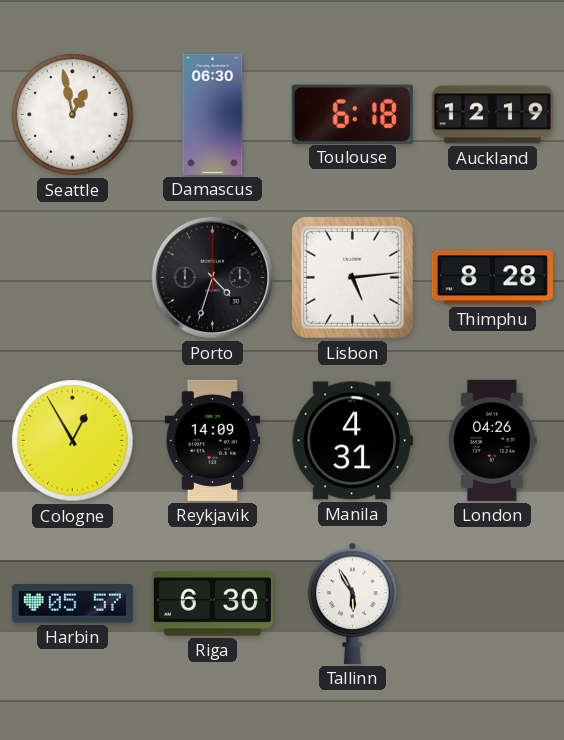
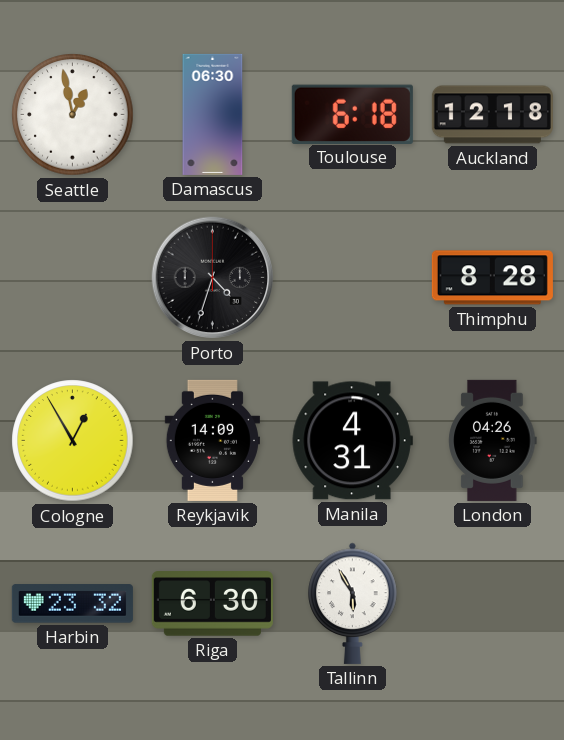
Auckland: 12:19 -> 12:18 (492, 115)
Lisbon: 5:14 -> none (352, 277)
Harbin: 05:57 -> 23:32 (72, 604)
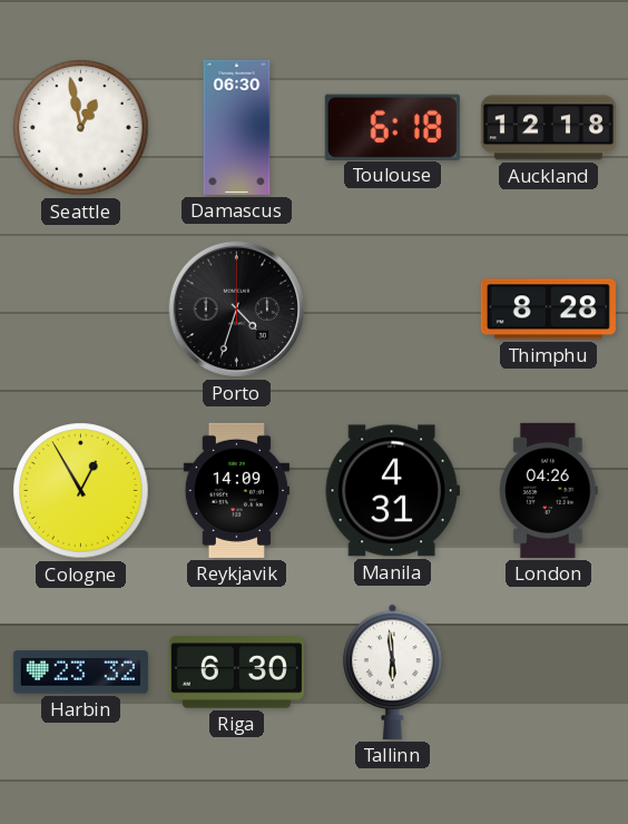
Tallinn: 5:55 -> 5:59 (393, 671)
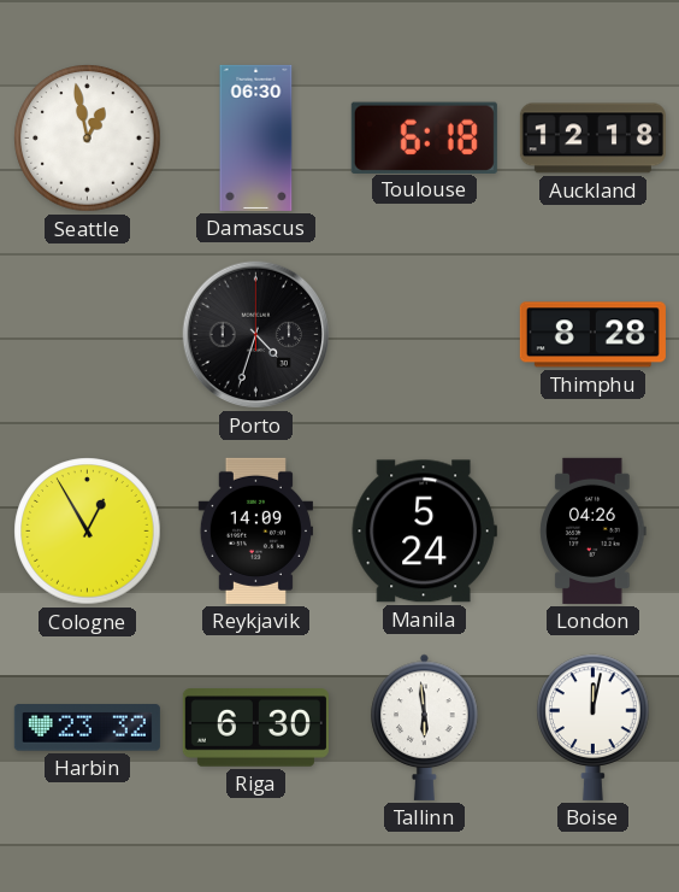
Manila: 4:31 -> 5:24 (424, 532)
Boise: none -> 12:02 (594, 727)
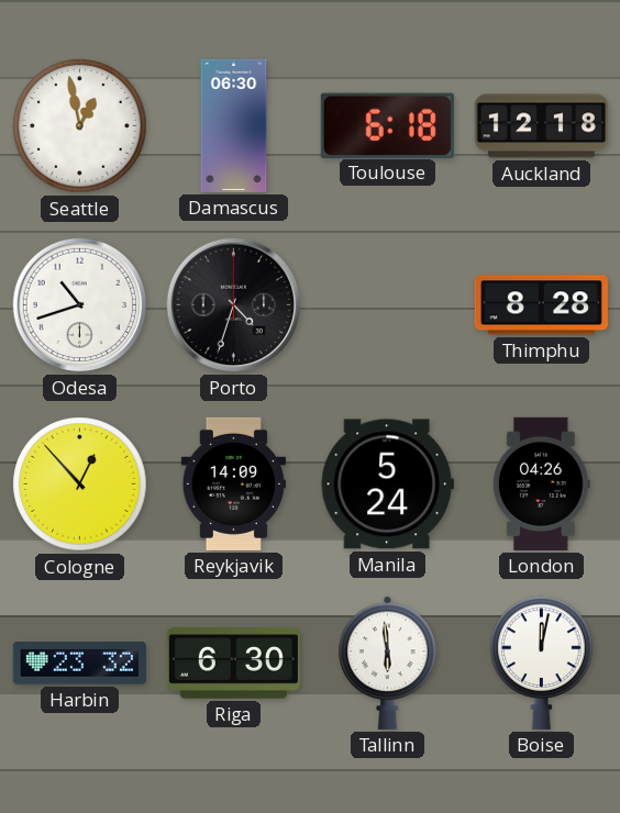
Odesa: none -> 10:42 (80, 305)
Cologne: 12:55 -> 12:53 (80, 485)
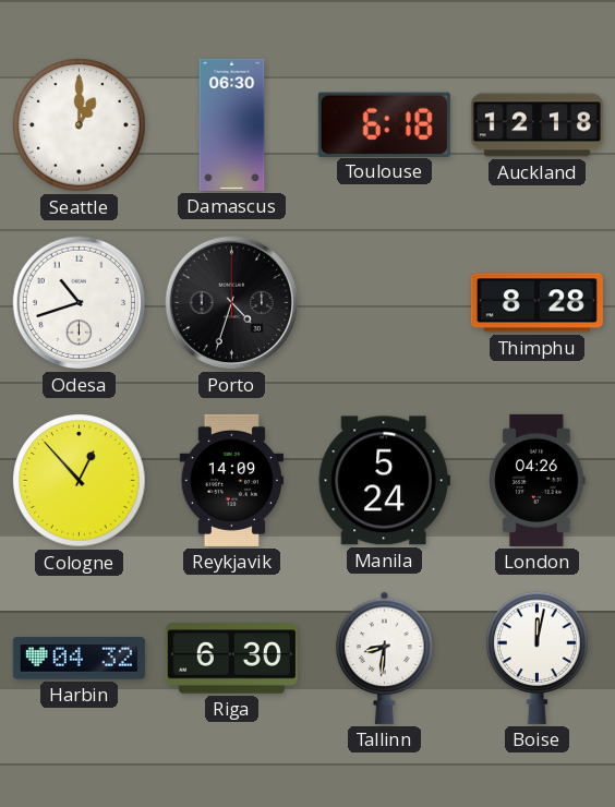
Seattle: 12:58 -> 1:00 (80, 125)
Harbin: 23:32 -> 04:32 (79, 659)
Tallinn: 5:59 -> 8:31 (385, 658)
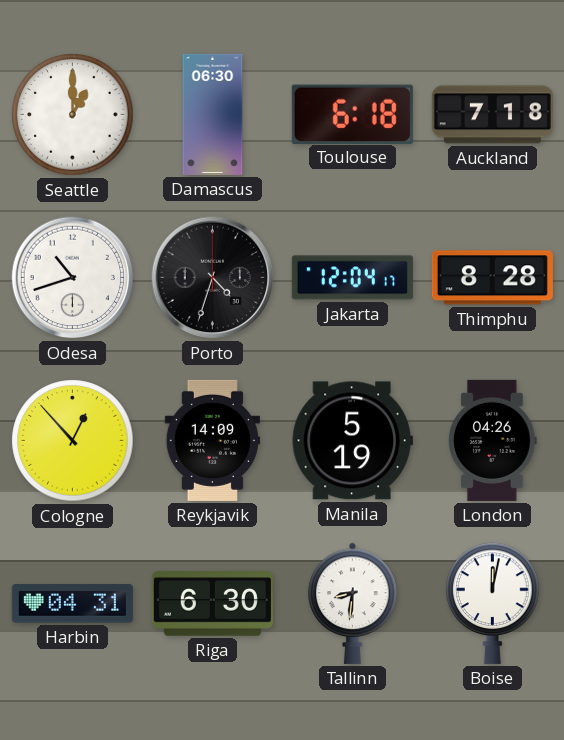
Auckland: 12:18 -> 7:18 (492, 115)
Jakarta: none -> 12:04 (352, 278)
Manila: 5:24 -> 5:19 (352, 441)
Harbin: 04:32 -> 04:31 (72, 604)
